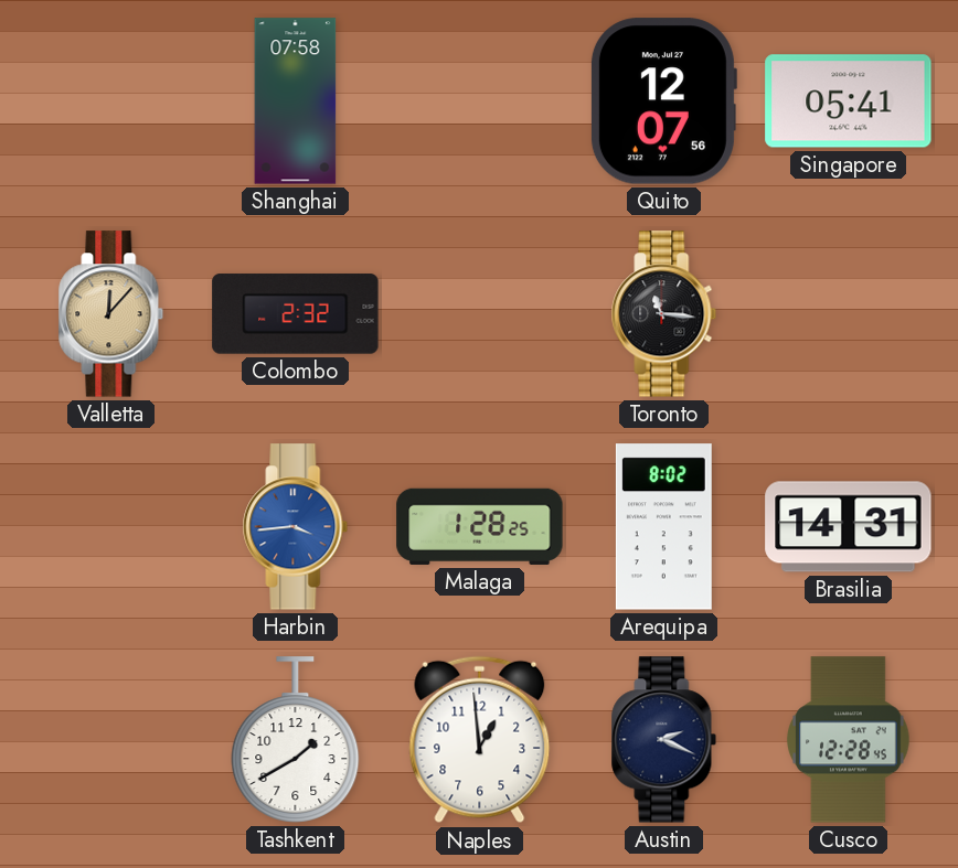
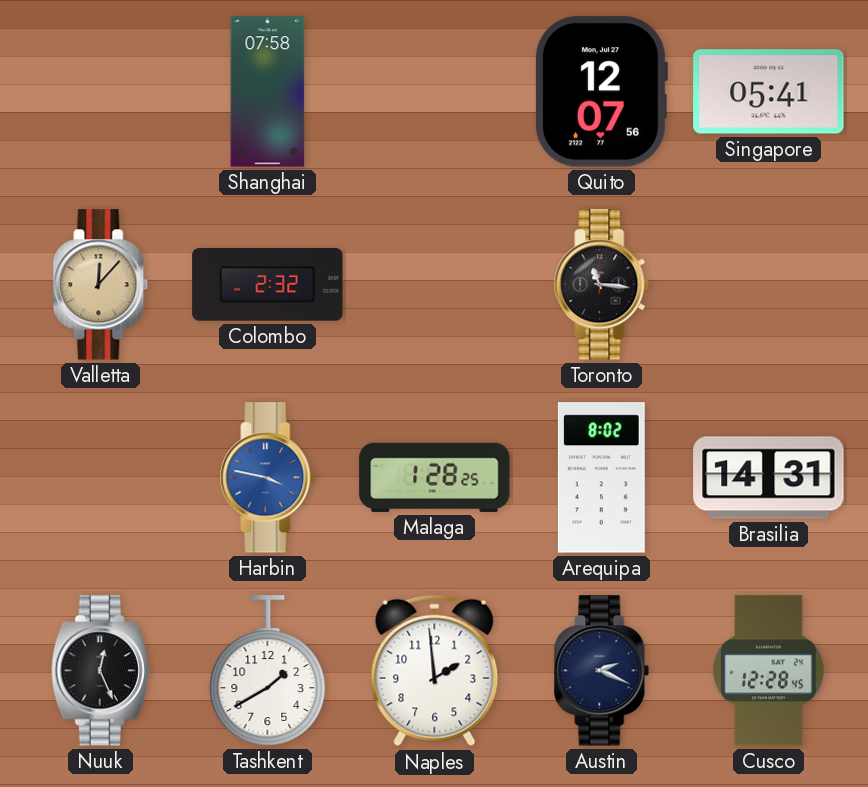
Harbin: 3:44 -> 3:47 (268, 478)
Nuuk: none -> 12:26 (100, 671)
Naples: 12:59 -> 1:59 (435, 671)
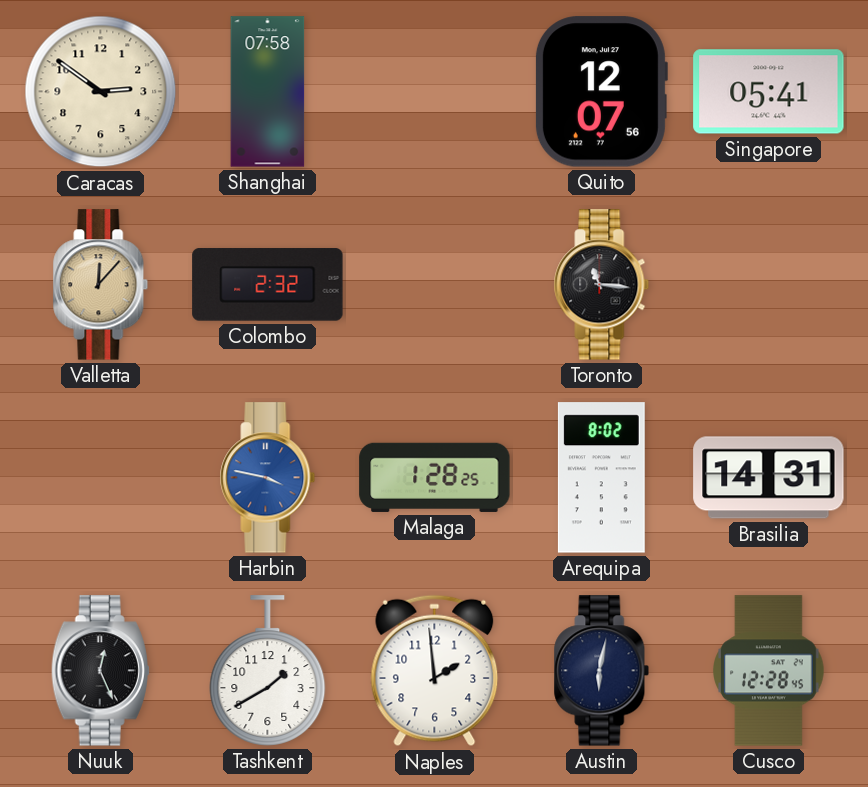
Caracas: none -> 2:51 (101, 92)
Austin: 2:19 -> 6:02 (602, 671)
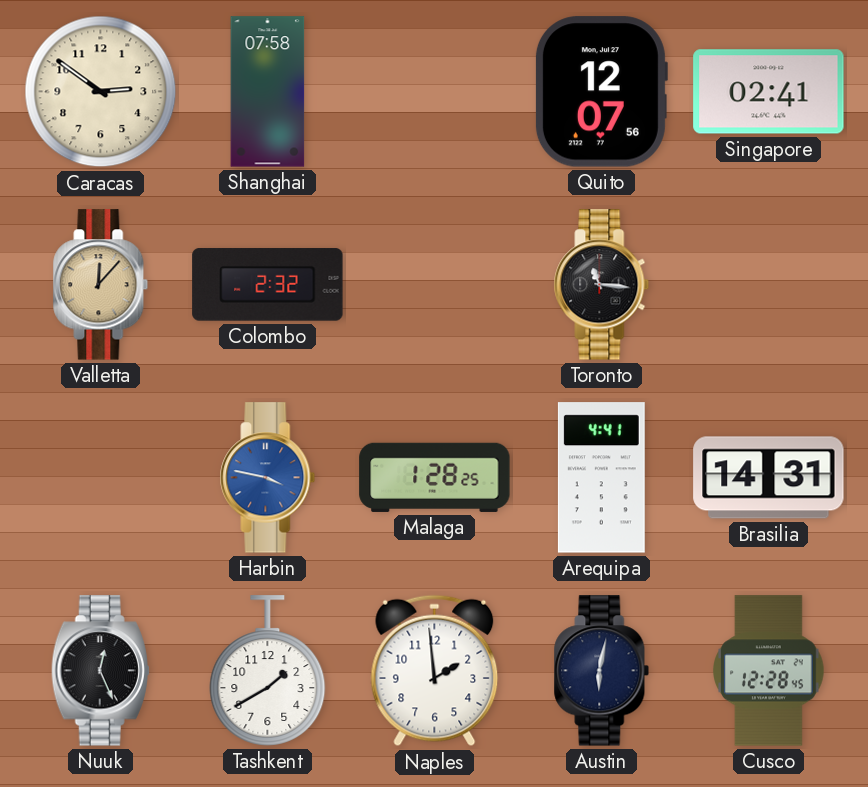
Singapore: 05:41 -> 02:41 (769, 92)
Arequipa: 8:02 -> 4:41 (601, 478)
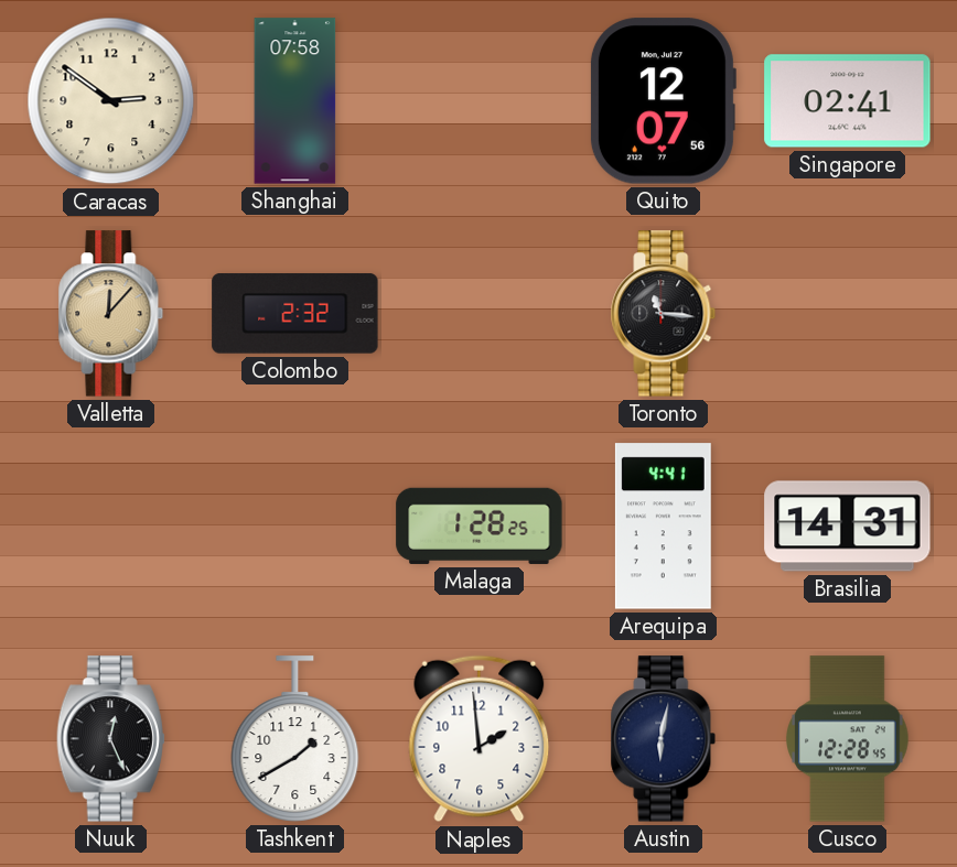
Harbin: 3:47 -> none (268, 478)
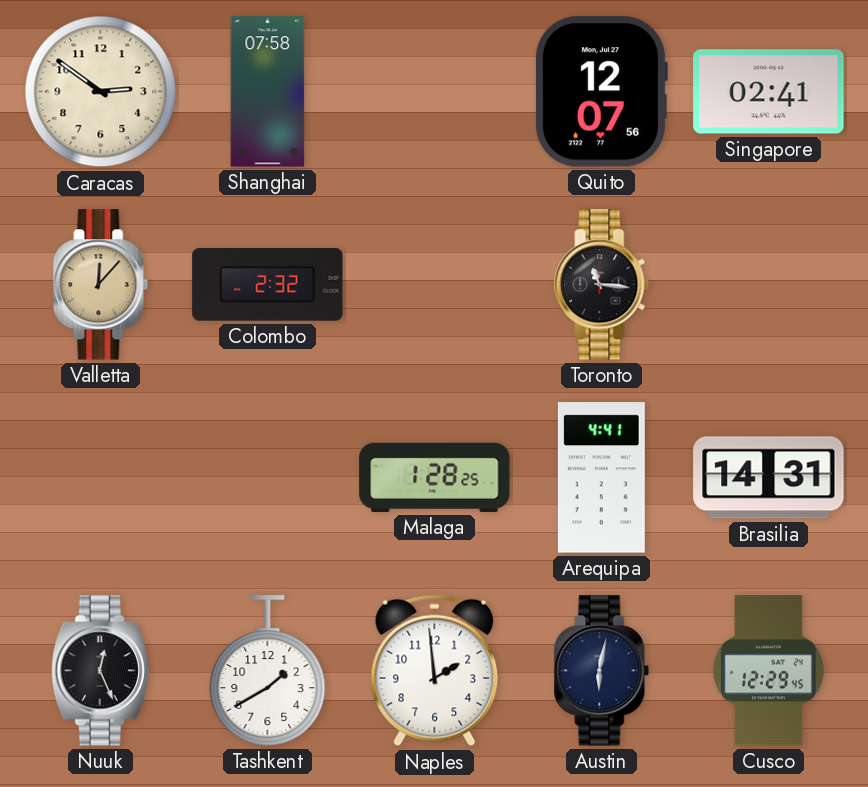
Cusco: 12:28 -> 12:29 (769, 671)
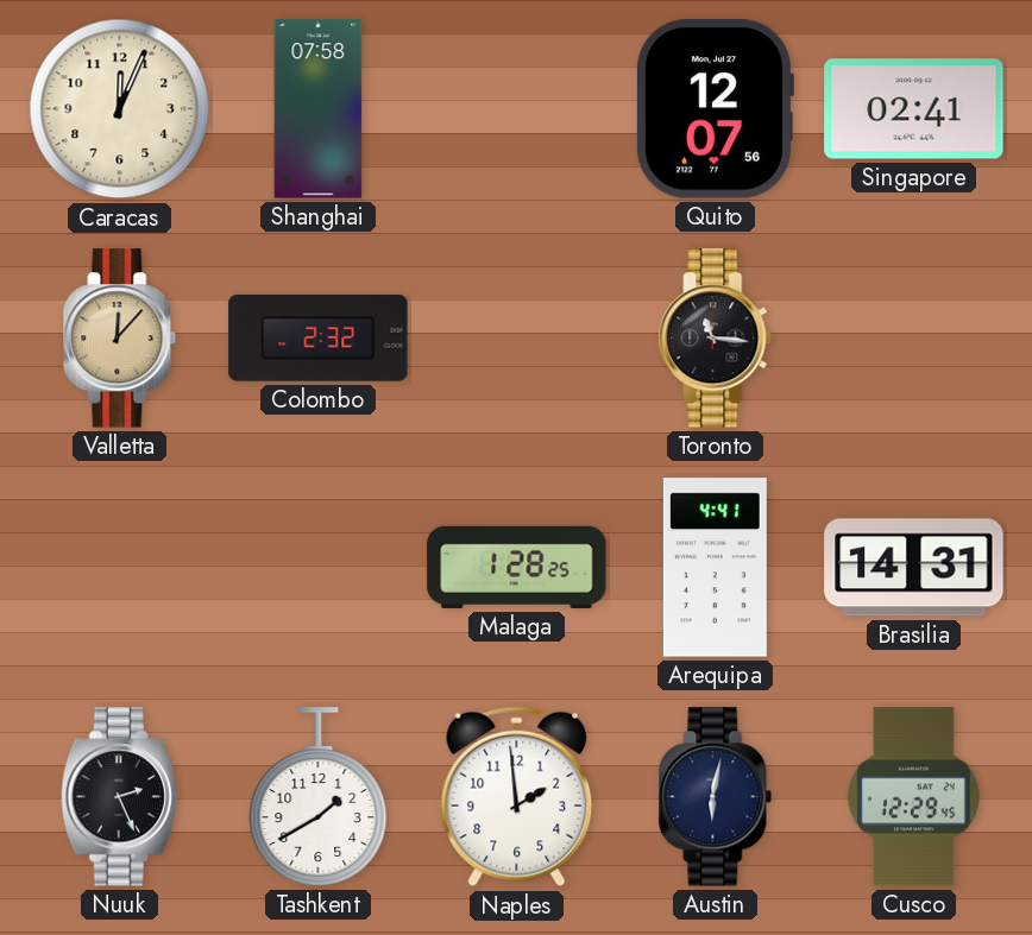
Caracas: 2:51 -> 12:04 (120, 109)
Nuuk: 12:26 -> 2:26 (119, 797)
